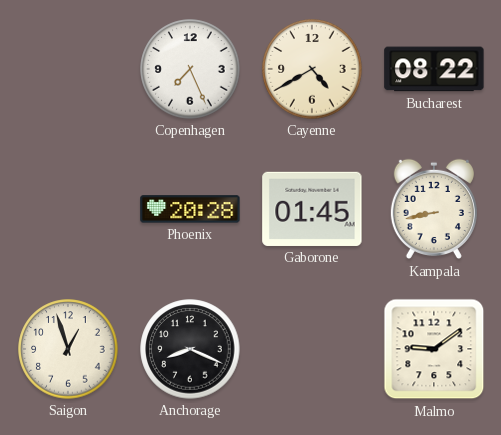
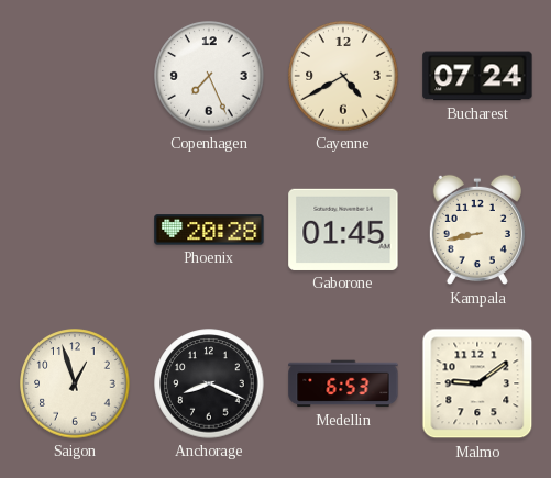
Bucharest: 08:22 -> 07:24 (477, 76)
Medellin: none -> 6:53 (343, 383)
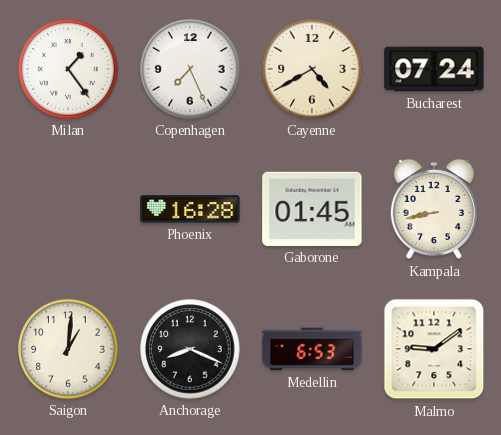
Milan: none -> 1:24 (68, 69)
Phoenix: 20:28 -> 16:28 (190, 209)
Saigon: 12:57 -> 1:01 (68, 349)
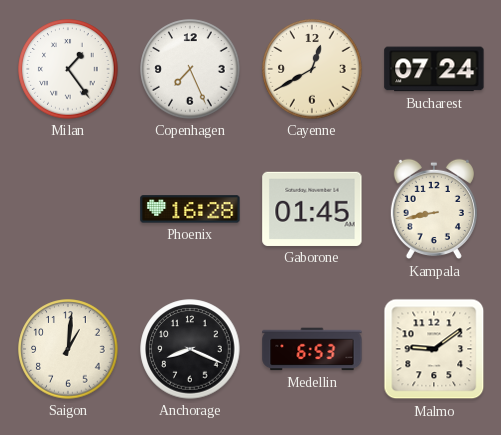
Cayenne: 4:40 -> 12:40 (312, 69)
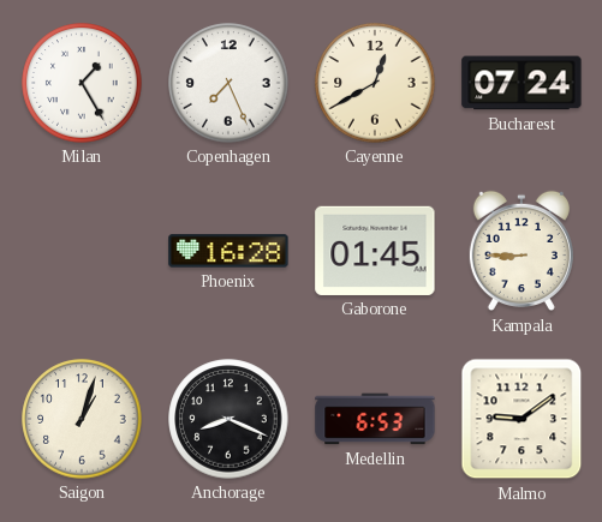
Milan: 1:24 -> 1:25 (82, 83)
Kampala: 8:43 -> 8:45 (521, 251)
Saigon: 1:01 -> 1:03 (82, 419)
